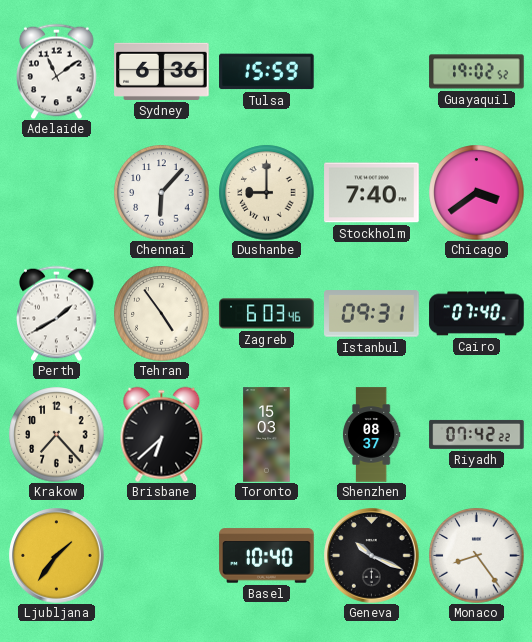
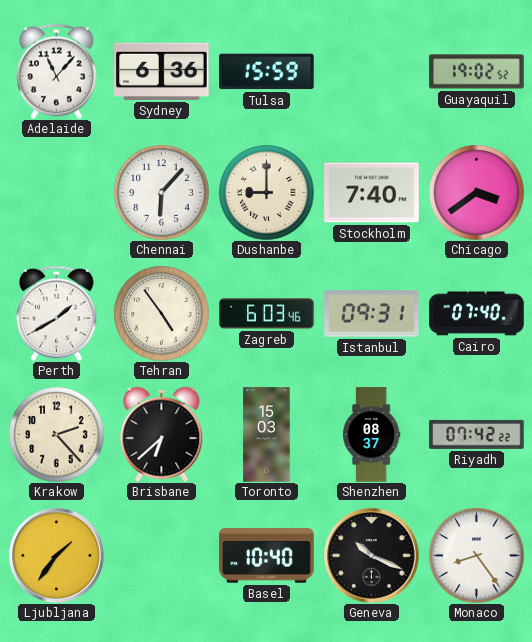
Adelaide: 11:09 -> 11:07 (57, 71)
Krakow: 7:23 -> 2:23 (56, 434)
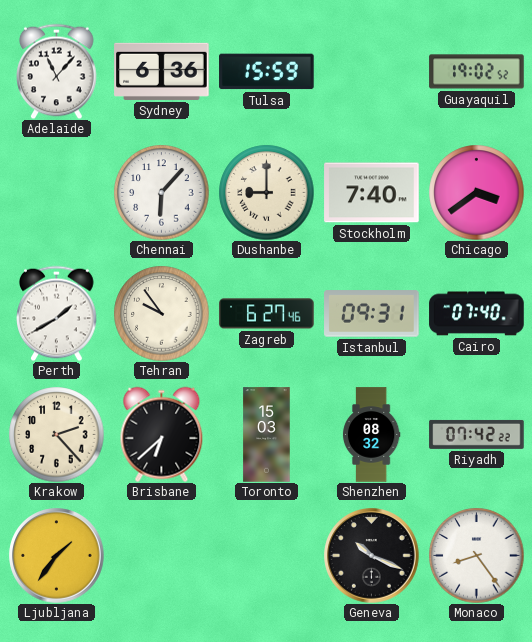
Tehran: 4:54 -> 9:54 (161, 313)
Zagreb: 6:03 -> 6:27 (267, 314)
Shenzhen: 08:37 -> 08:32 (371, 435)
Basel: 10:40 -> none (267, 556)
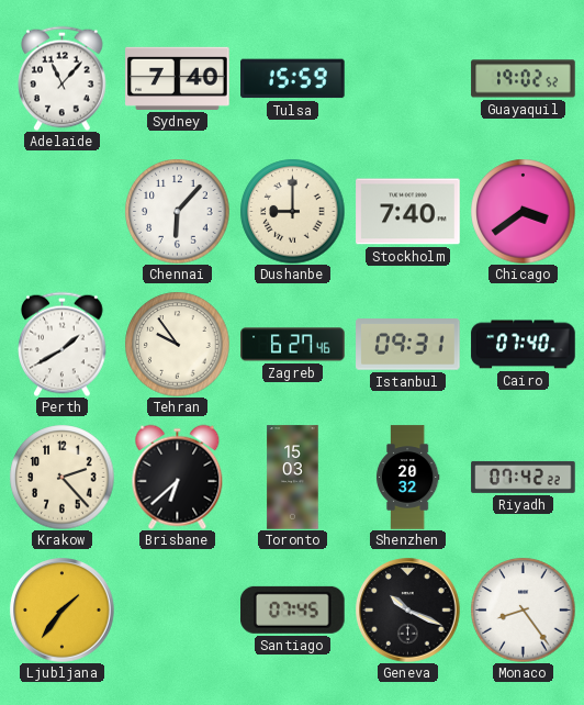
Sydney: 6:36 -> 7:40 (178, 78)
Shenzhen: 08:32 -> 20:32 (407, 478)
Santiago: none -> 07:45 (293, 609)
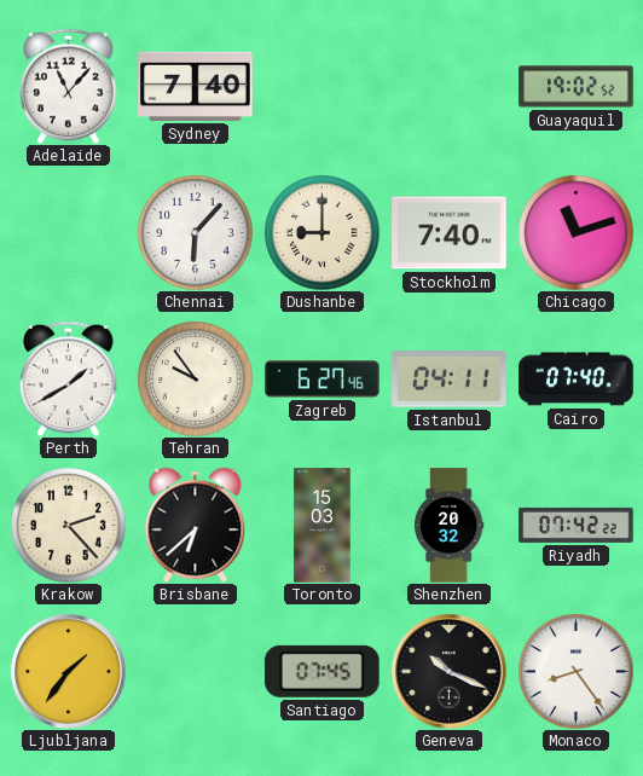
Tulsa: 15:59 -> none (293, 79)
Chicago: 3:39 -> 11:12 (575, 232)
Istanbul: 09:31 -> 04:11 (450, 380)
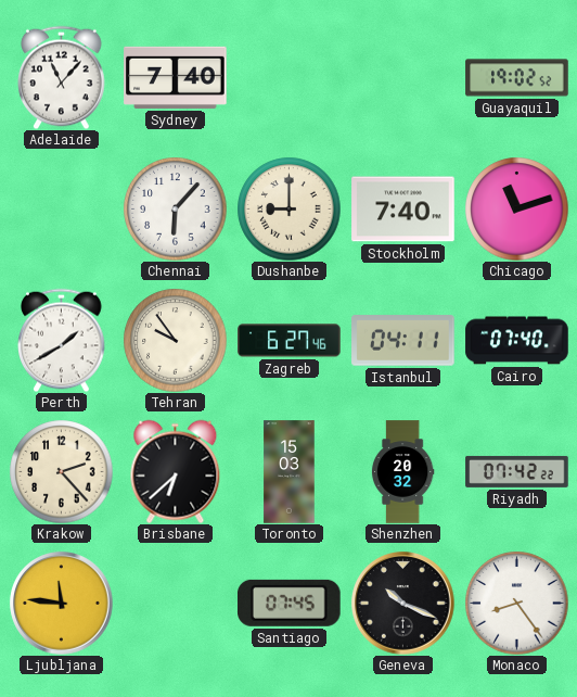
Ljubljana: 1:36 -> 11:46 (62, 604)
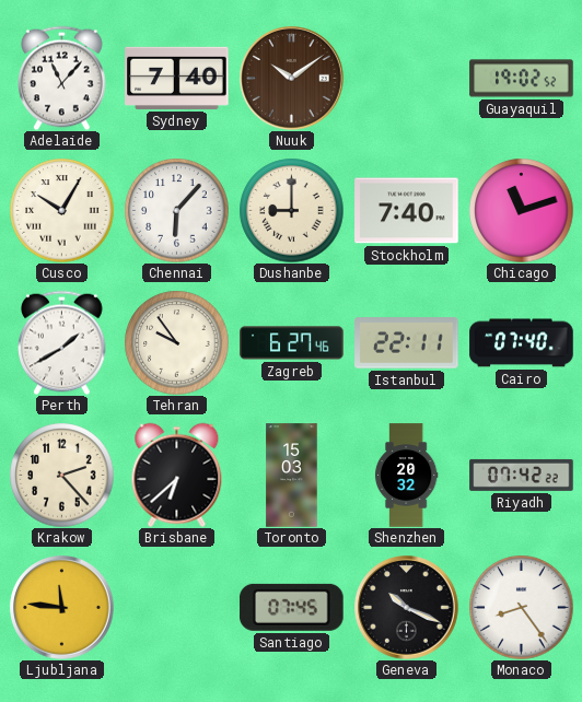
Nuuk: none -> 10:09 (292, 79)
Cusco: none -> 10:05 (61, 210)
Istanbul: 04:11 -> 22:11 (407, 343)
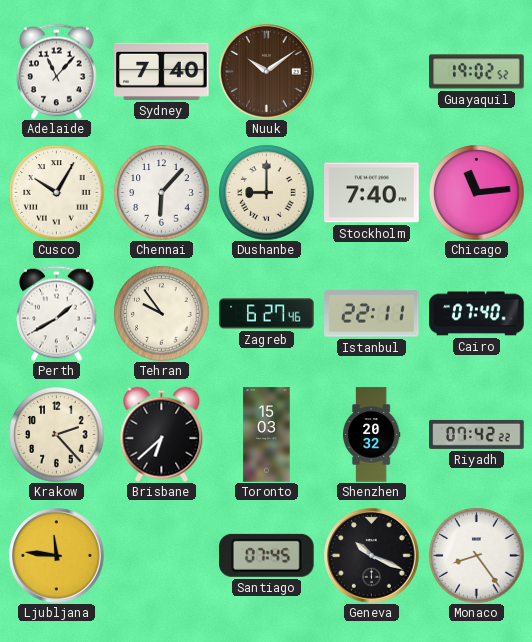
Chicago: 11:12 -> 11:14 (476, 192)
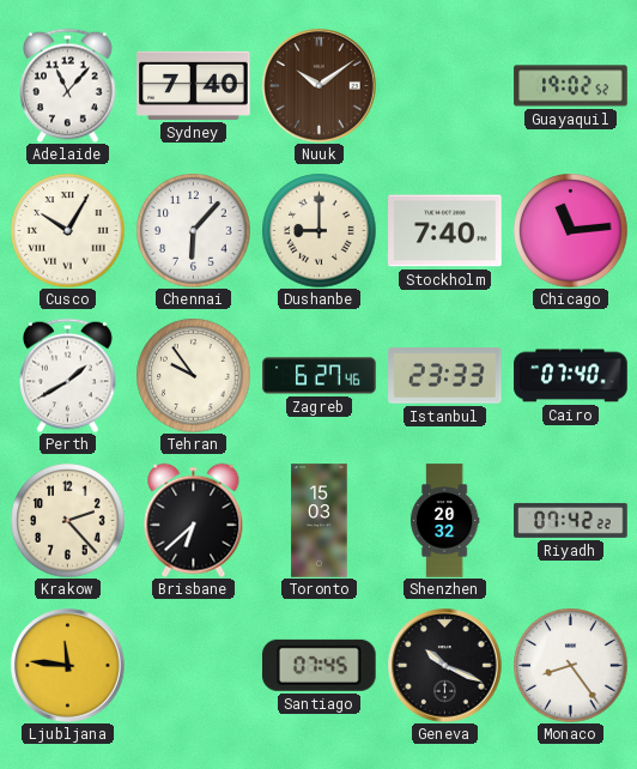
Istanbul: 22:11 -> 23:33 (445, 376)
